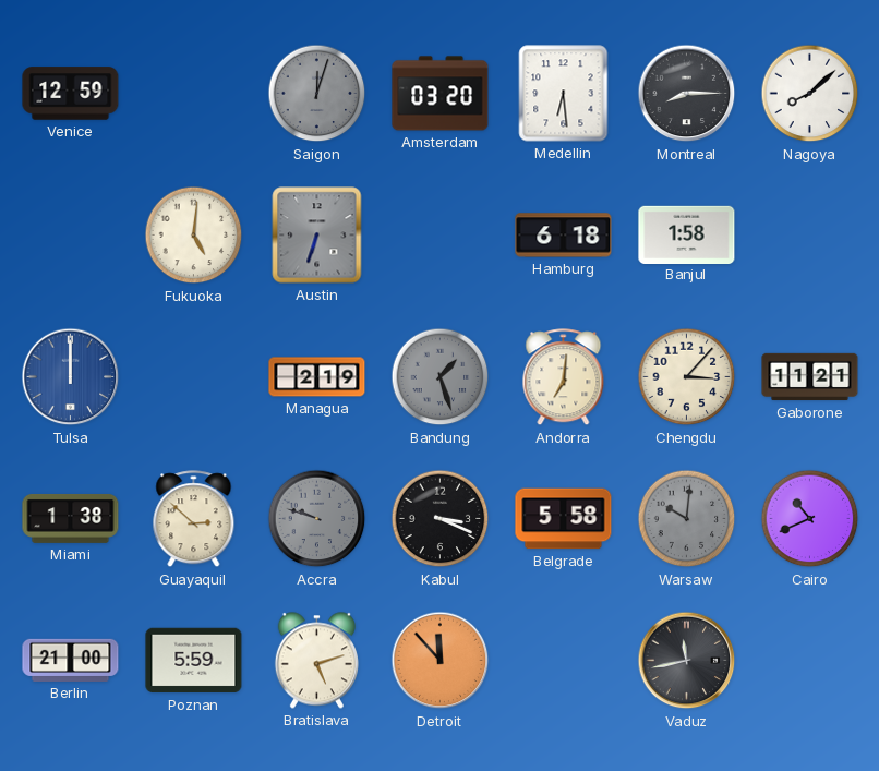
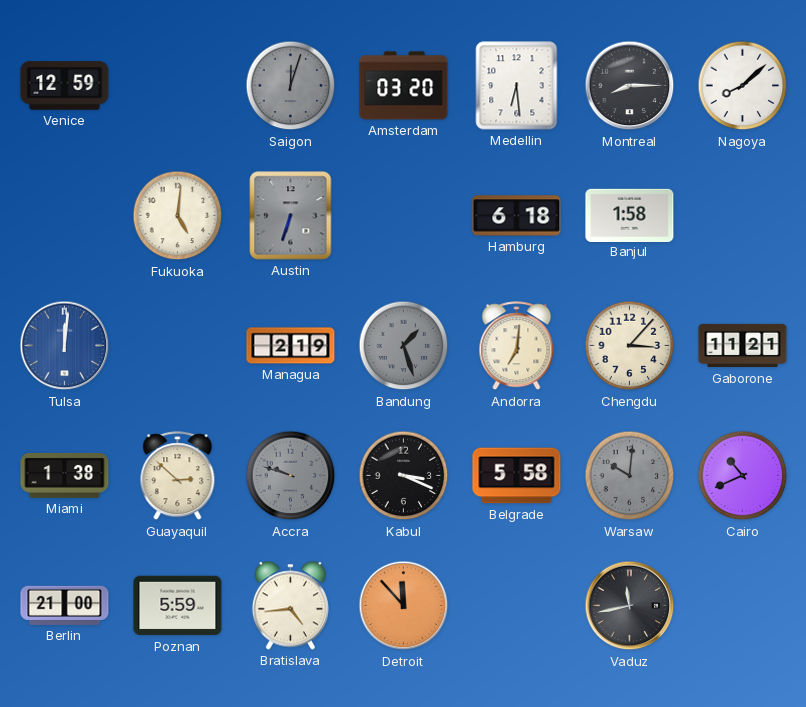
Tulsa: 12:00 -> 12:01 (65, 346)
Bratislava: 5:12 -> 4:44 (290, 606)
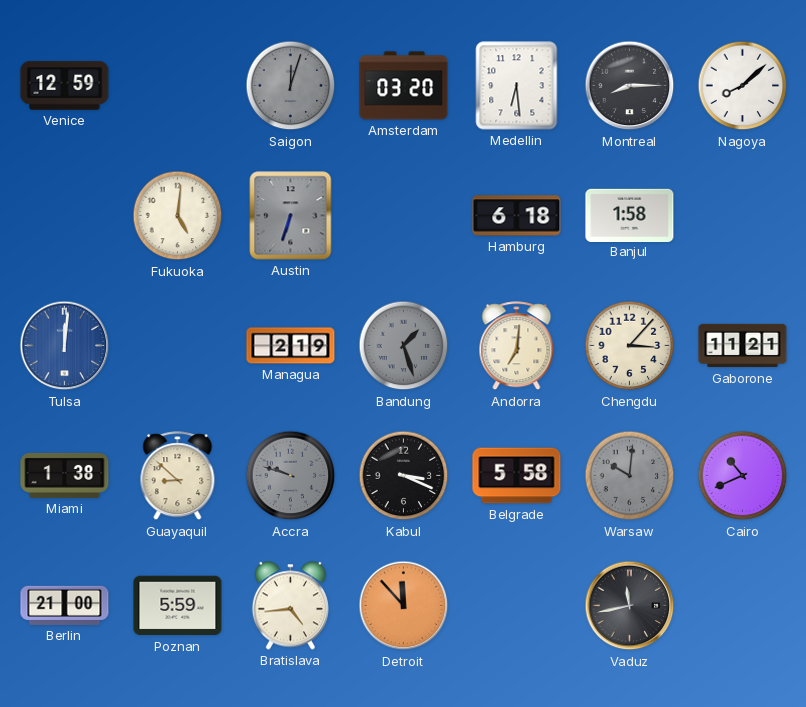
Guayaquil: 2:52 -> 8:52 (178, 476)
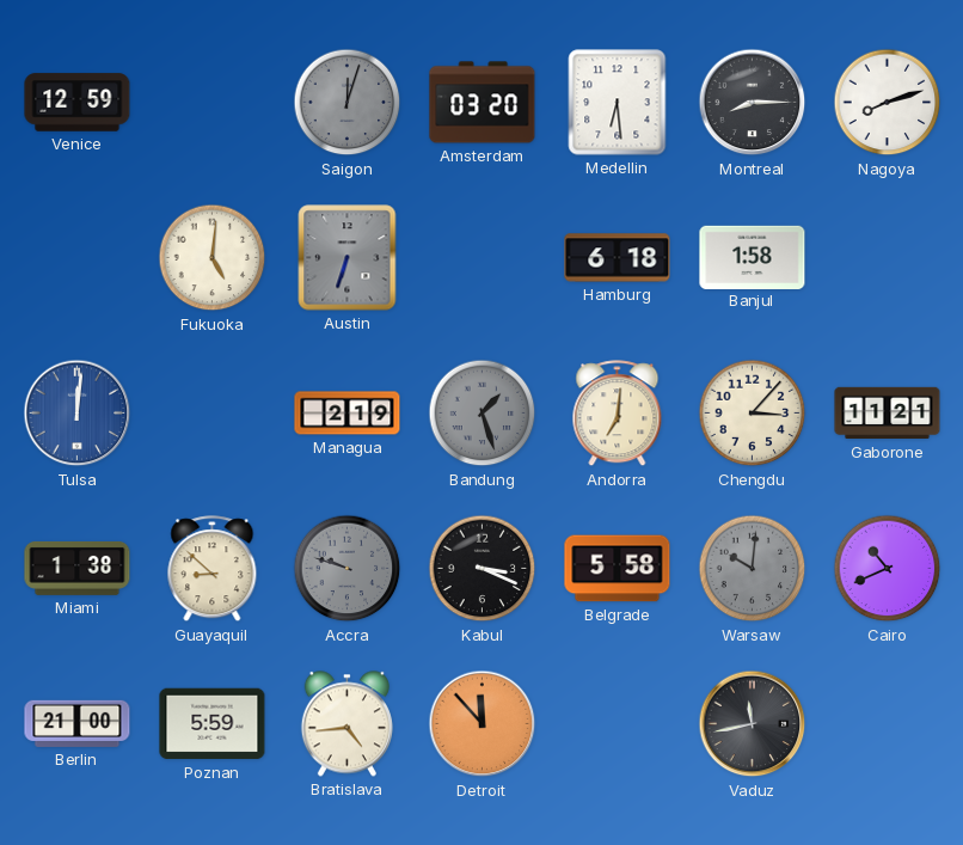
Nagoya: 8:08 -> 8:12 (888, 103)
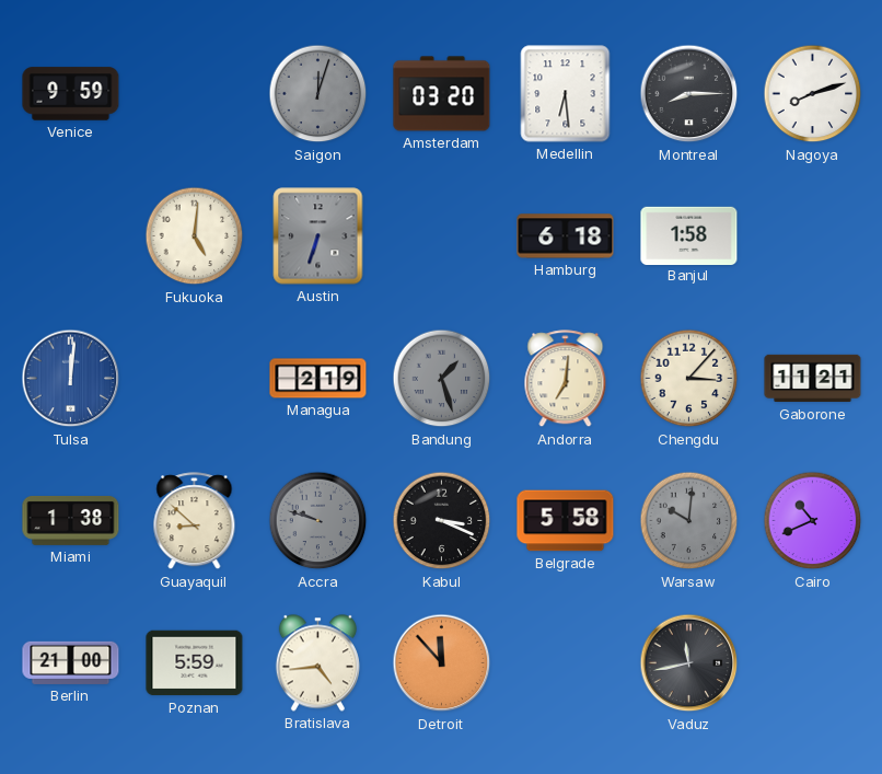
Venice: 12:59 -> 9:59 (71, 94)
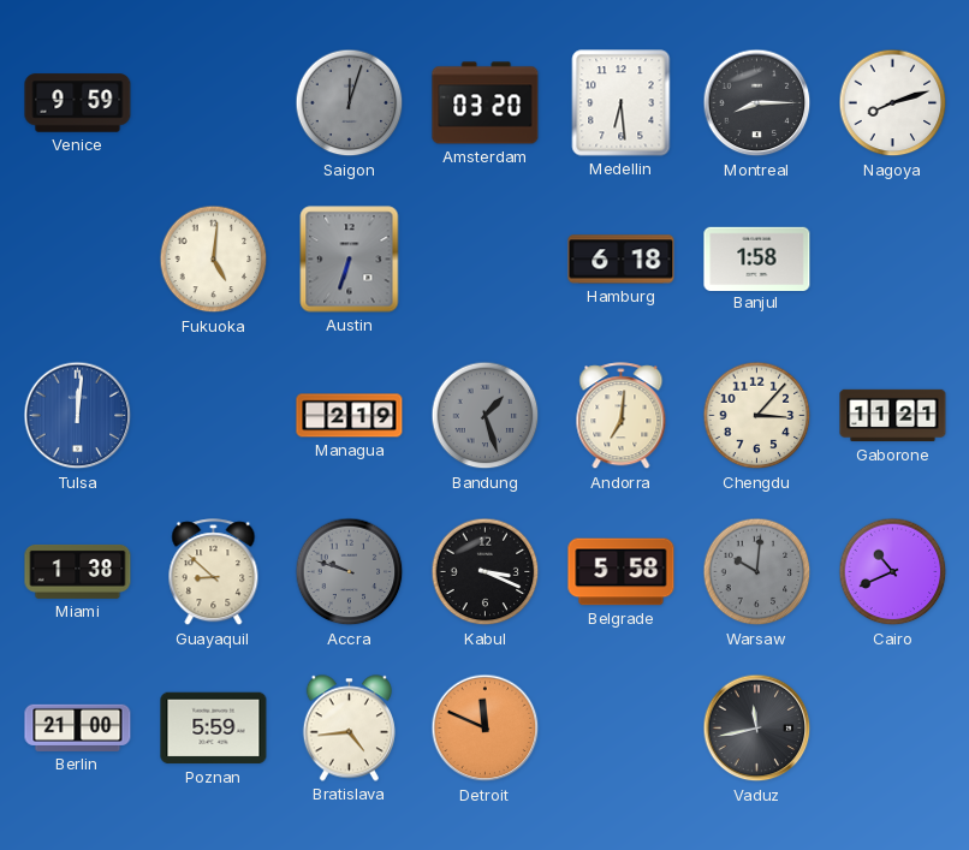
Detroit: 11:53 -> 11:49 (486, 729)
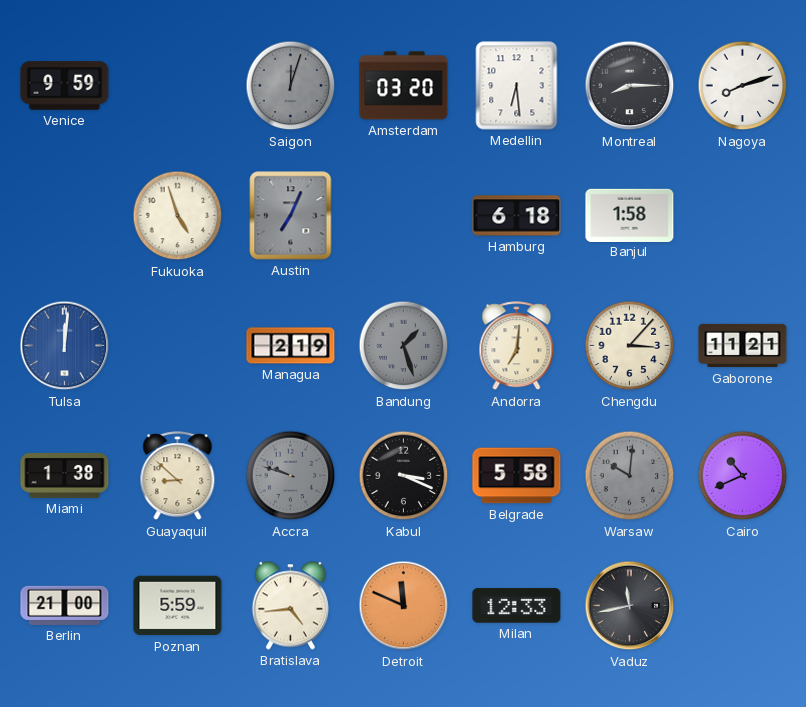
Fukuoka: 5:01 -> 4:57 (178, 216)
Austin: 6:33 -> 7:04 (291, 216)
Milan: none -> 12:33 (517, 606)
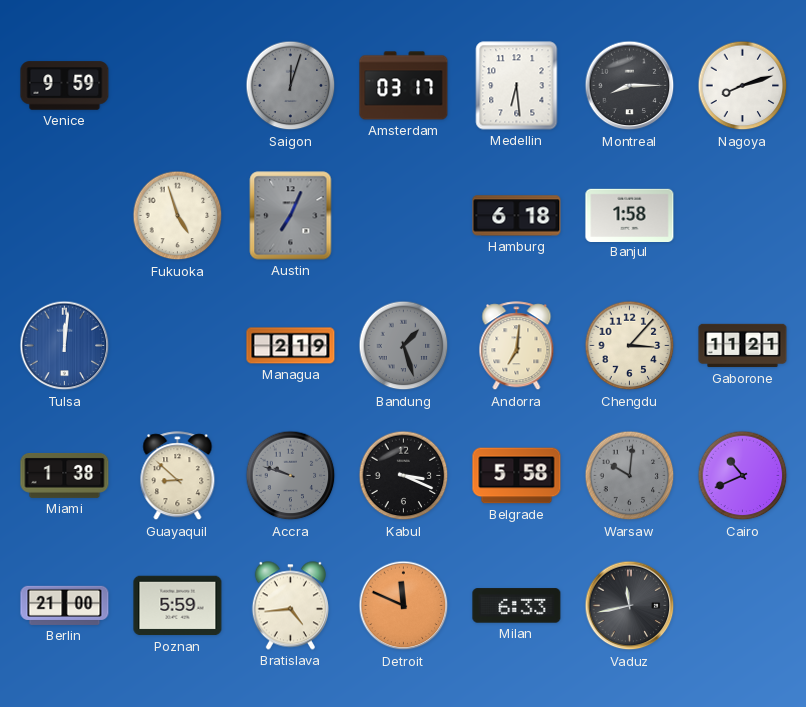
Amsterdam: 03:20 -> 03:17 (404, 86)
Milan: 12:33 -> 6:33 (517, 606)
